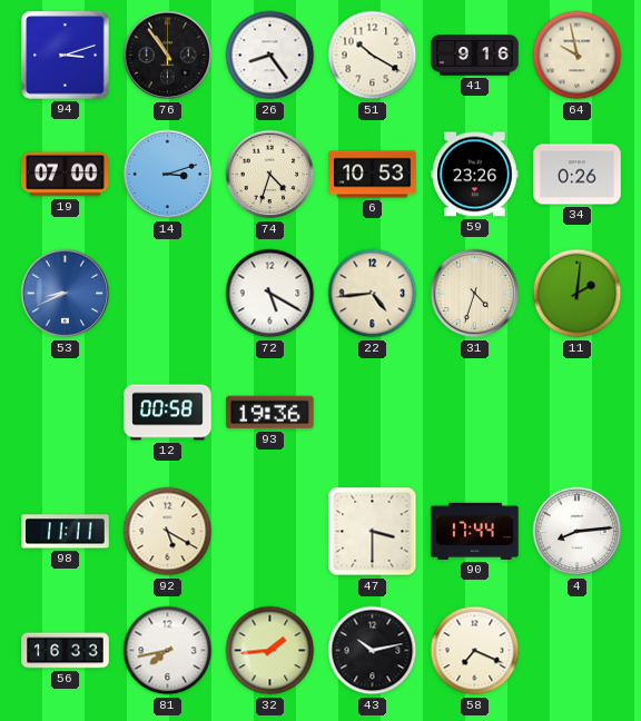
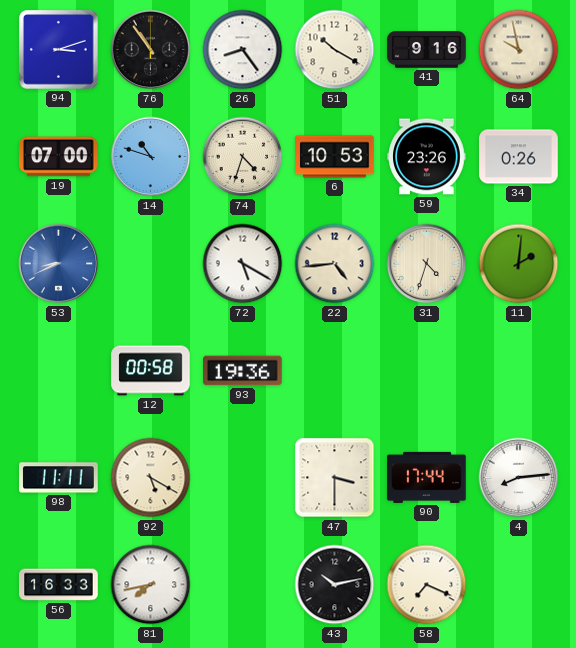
14: 3:12 -> 10:48 (151, 157)
32: 1:44 -> none (270, 651)
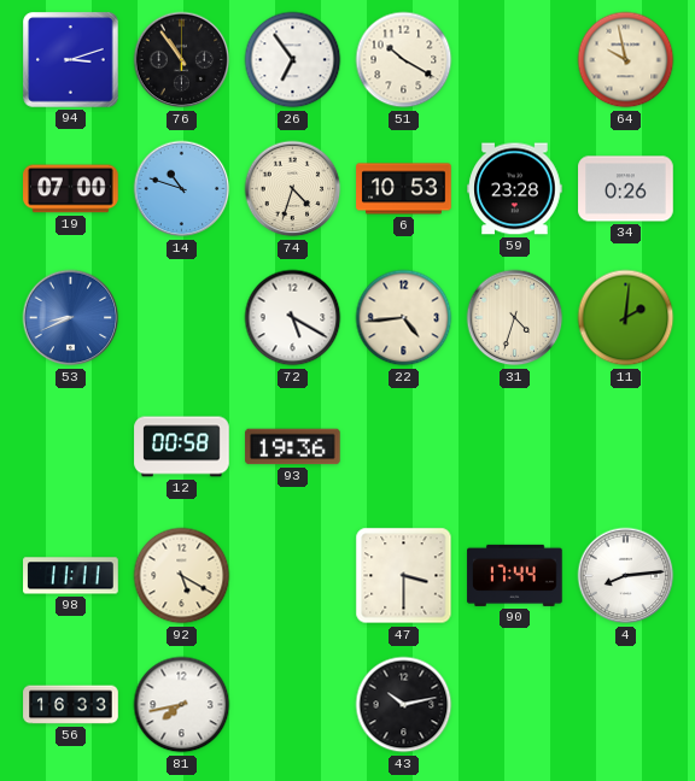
26: 8:24 -> 6:54 (293, 60)
41: 9:16 -> none (427, 50)
59: 23:26 -> 23:28 (515, 189)
58: 7:19 -> none (427, 585)
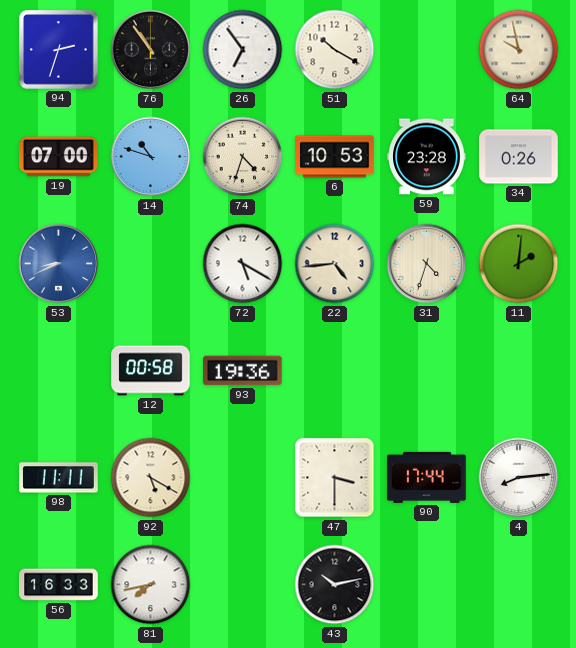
94: 3:12 -> 2:33 (59, 50)
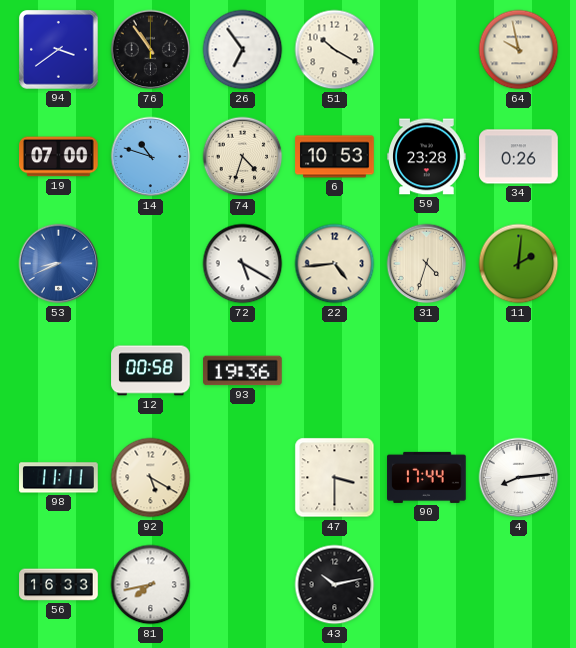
94: 2:33 -> 3:39 (59, 50)
